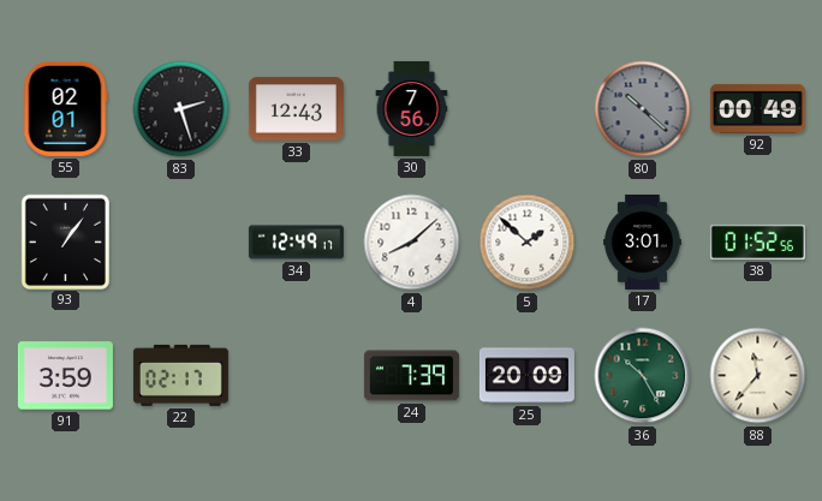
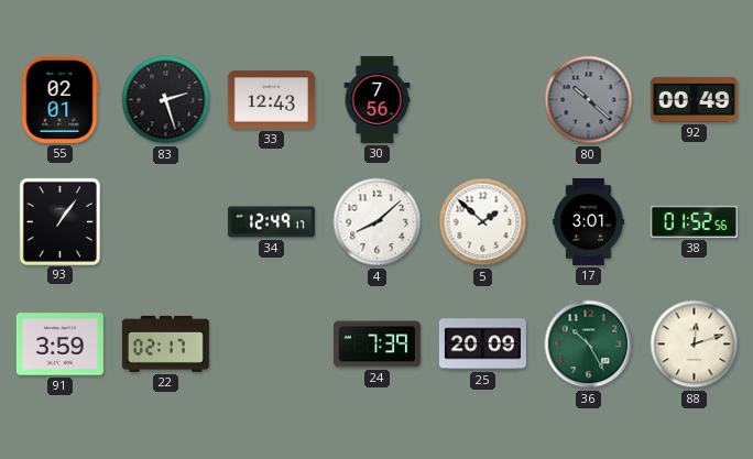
88: 11:37 -> 12:12 (695, 345)
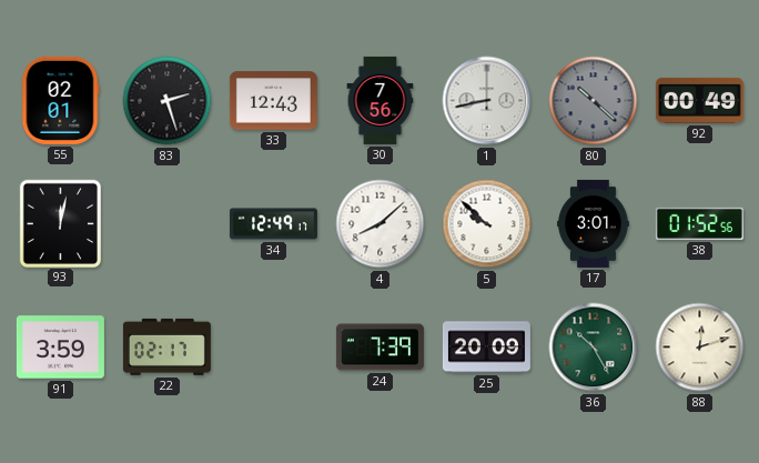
1: none -> 8:43 (487, 101)
93: 1:06 -> 12:02 (60, 223)
5: 1:52 -> 9:52 (487, 224)
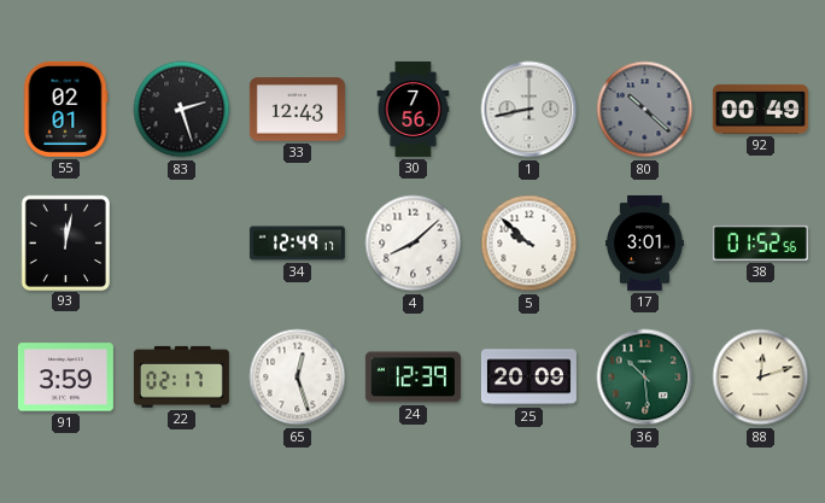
65: none -> 12:27 (298, 378)
24: 7:39 -> 12:39 (413, 378)
36: 10:25 -> 10:29 (645, 378)
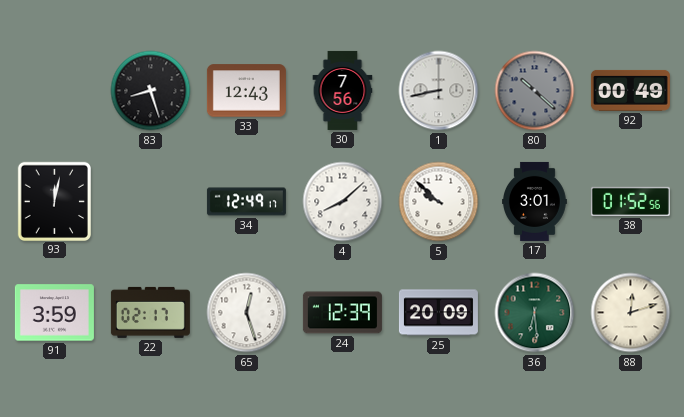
55: 02:01 -> none (65, 109)
83: 2:27 -> 8:27 (151, 91)
36: 10:29 -> 6:29 (535, 313)
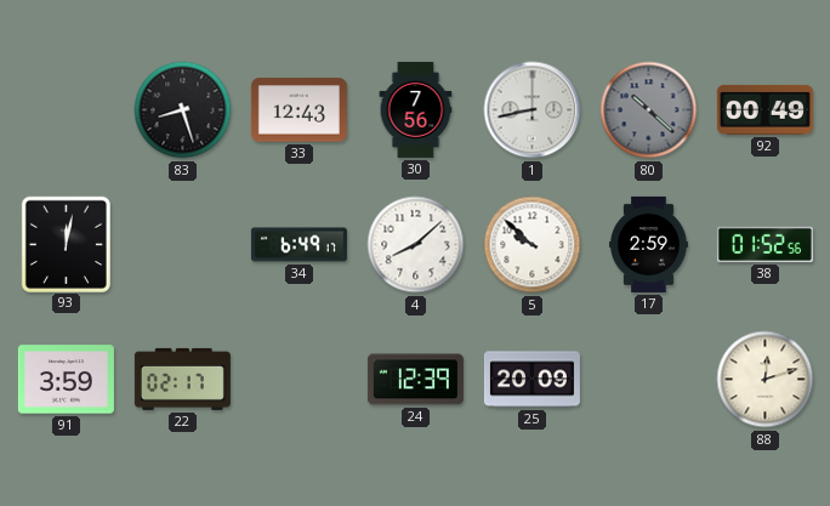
34: 12:49 -> 6:49 (299, 245)
17: 3:01 -> 2:59 (649, 244)
65: 12:27 -> none (247, 313)
36: 6:29 -> none (535, 313)
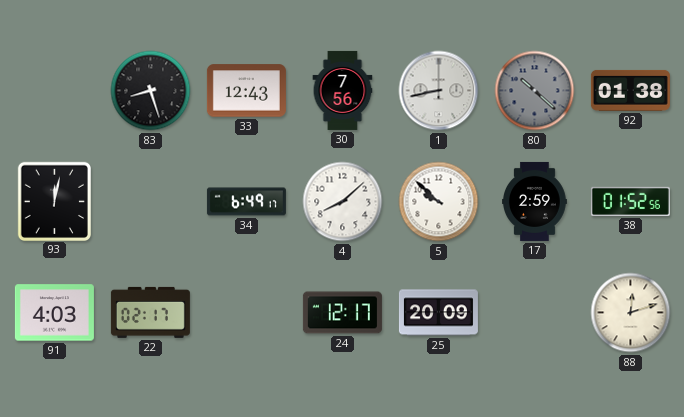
92: 00:49 -> 01:38 (630, 90)
91: 3:59 -> 4:03 (54, 313)
24: 12:39 -> 12:17 (342, 313)
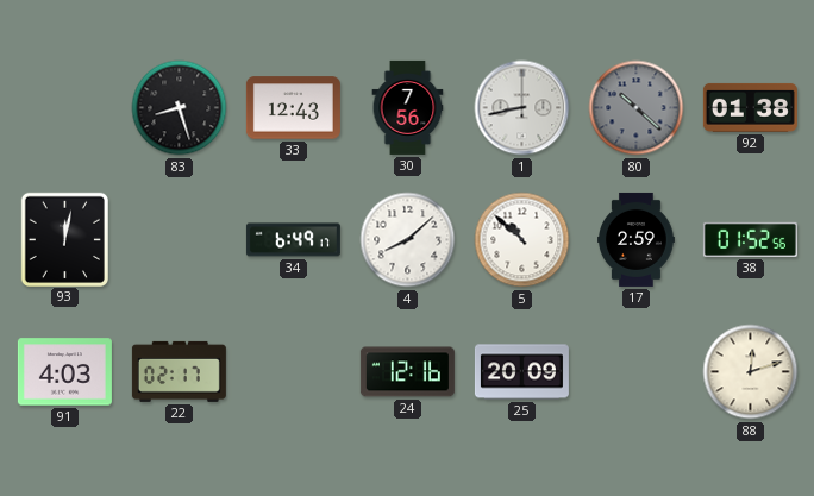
5: 9:52 -> 10:52 (522, 240)
24: 12:17 -> 12:16 (407, 372)
